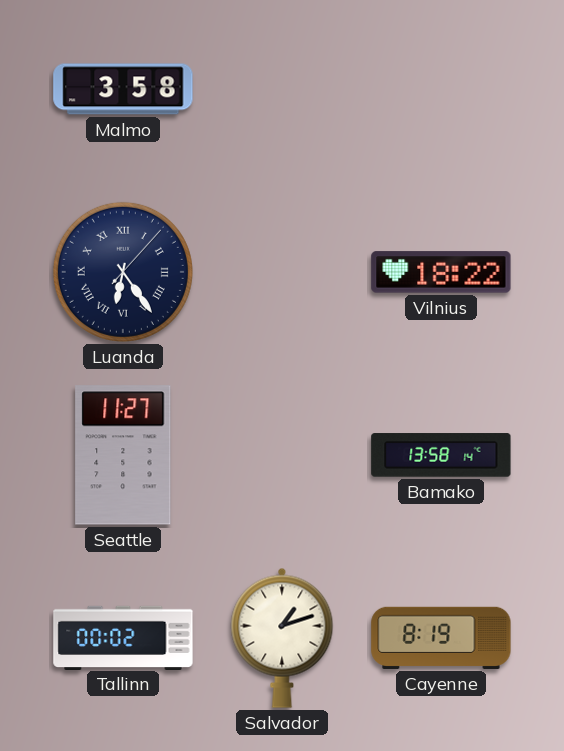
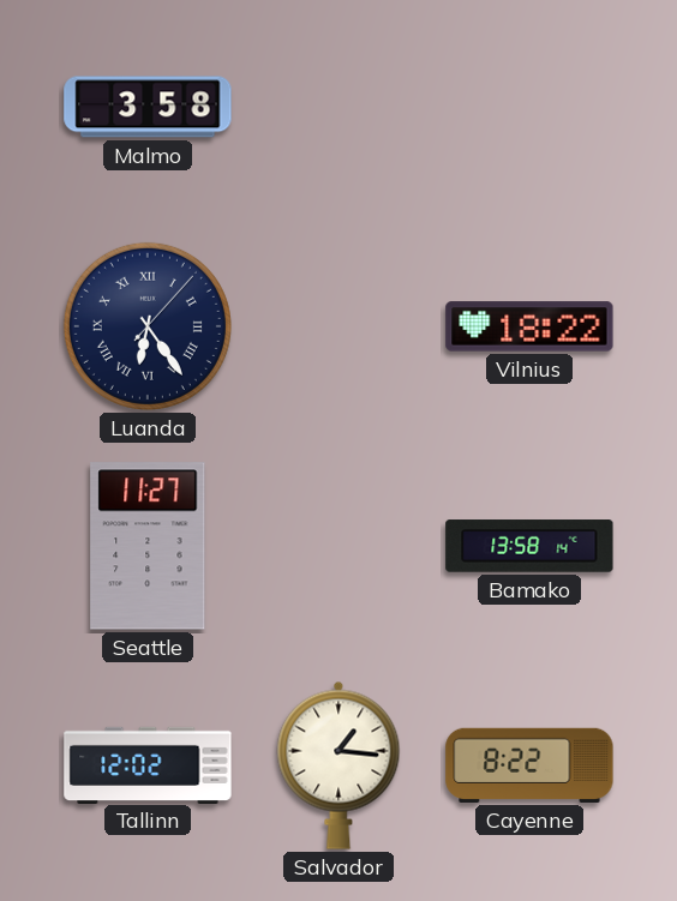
Tallinn: 00:02 -> 12:02 (148, 764)
Salvador: 1:12 -> 1:16 (338, 765)
Cayenne: 8:19 -> 8:22 (529, 765)
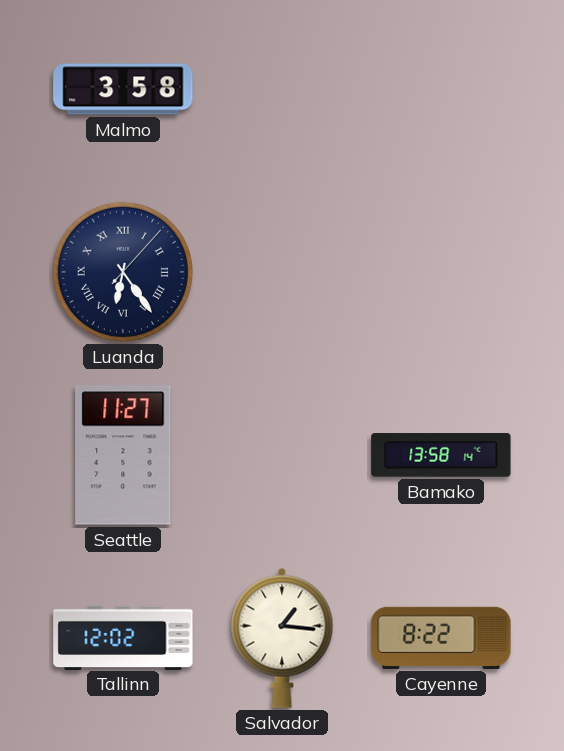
Vilnius: 18:22 -> none (529, 326)
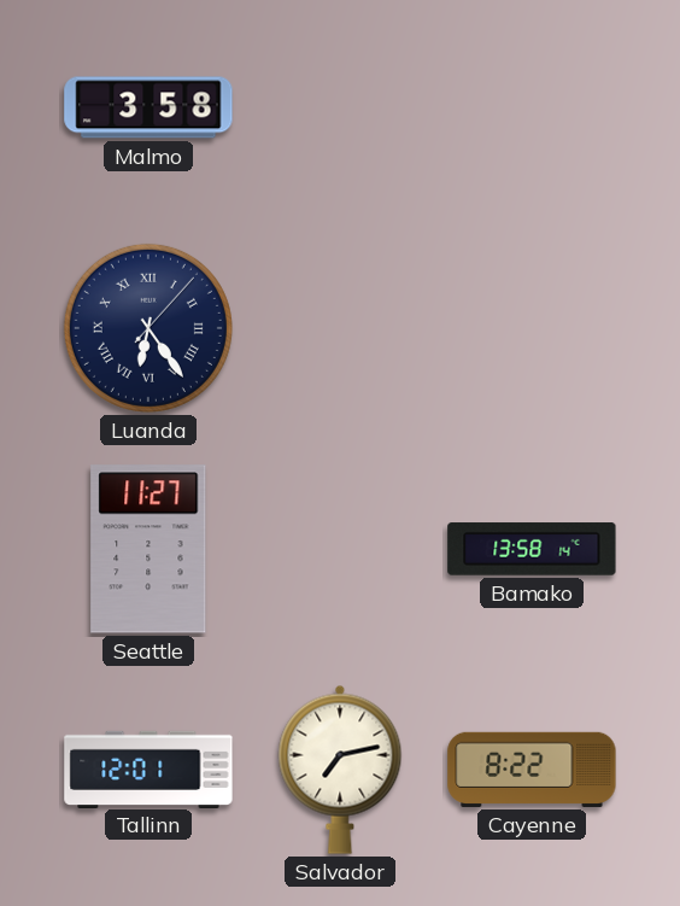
Tallinn: 12:02 -> 12:01 (148, 768)
Salvador: 1:16 -> 7:13 (340, 770)
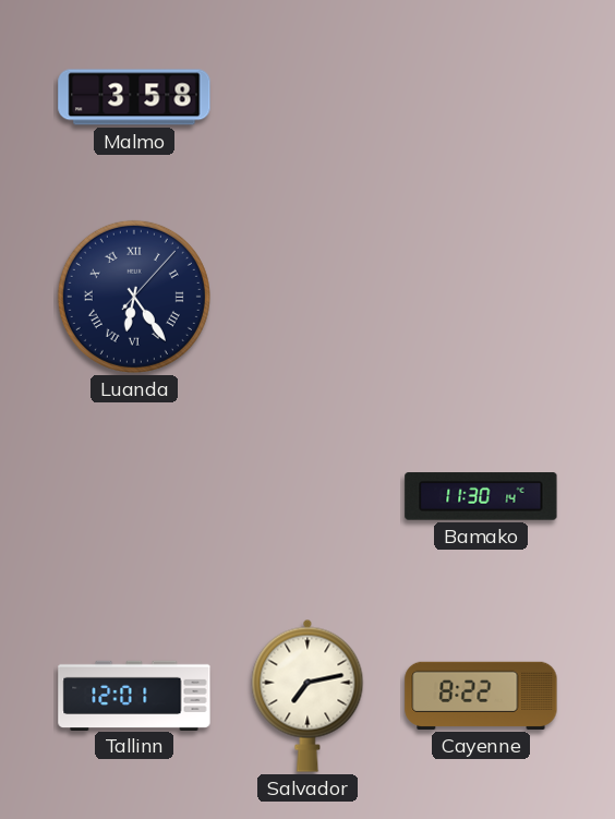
Seattle: 11:27 -> none (148, 549)
Bamako: 13:58 -> 11:30 (481, 496)
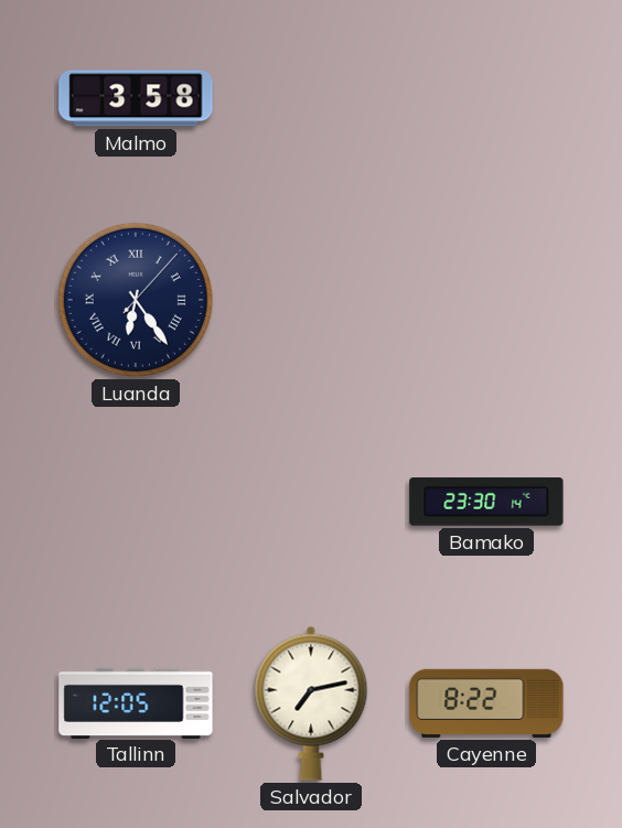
Bamako: 11:30 -> 23:30 (486, 502)
Tallinn: 12:01 -> 12:05 (136, 702)
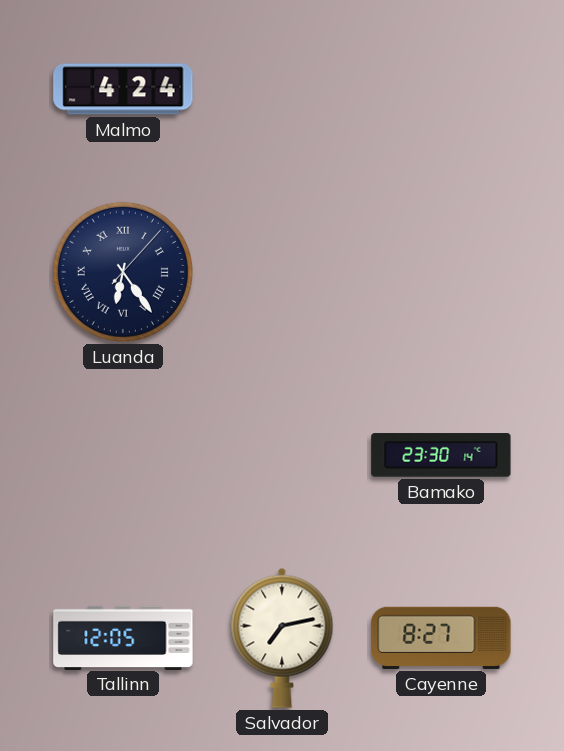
Malmo: 3:58 -> 4:24 (123, 89)
Cayenne: 8:22 -> 8:27 (441, 638)
